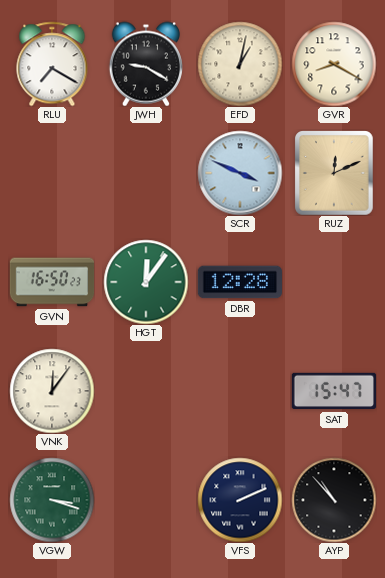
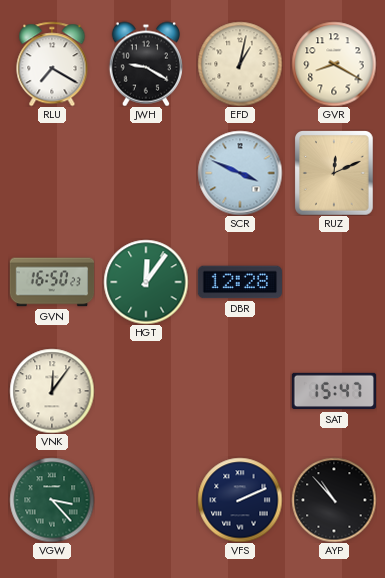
VGW: 3:18 -> 3:23 (52, 500)
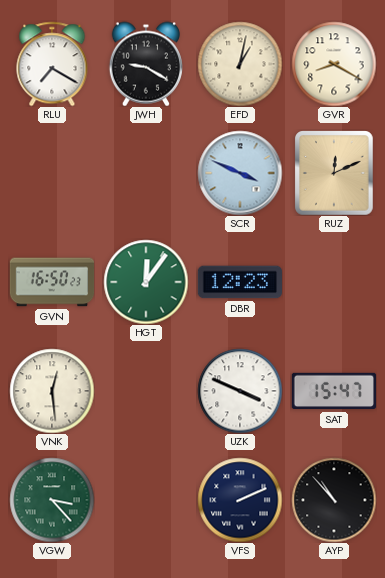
DBR: 12:28 -> 12:23 (239, 282)
VNK: 12:06 -> 12:29 (52, 391)
UZK: none -> 3:49 (240, 391)
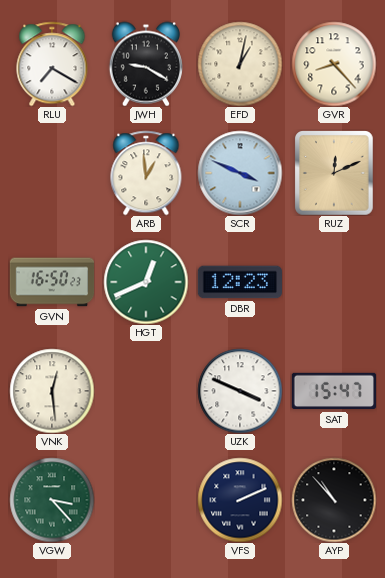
GVR: 8:20 -> 8:23 (334, 64)
ARB: none -> 12:59 (146, 173)
HGT: 12:06 -> 12:41 (146, 282)
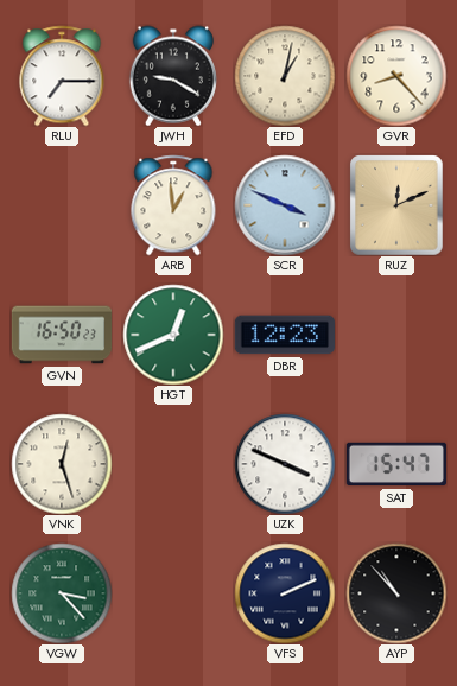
RLU: 7:20 -> 7:15 (62, 76)
VNK: 12:29 -> 12:27 (62, 464)
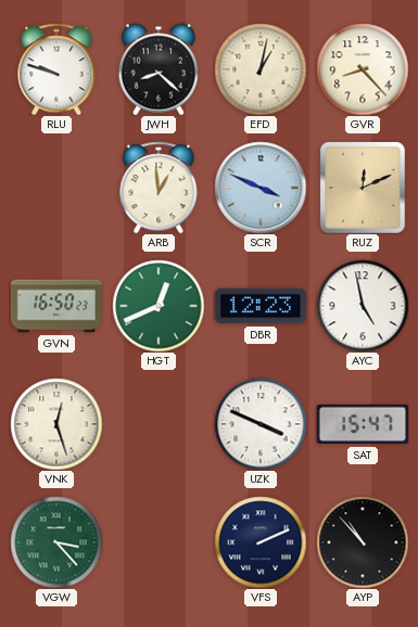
RLU: 7:15 -> 9:48 (56, 69)
JWH: 9:20 -> 8:22 (159, 69)
AYC: none -> 4:58 (363, 306)
